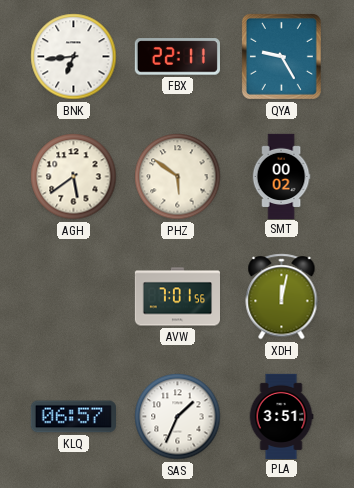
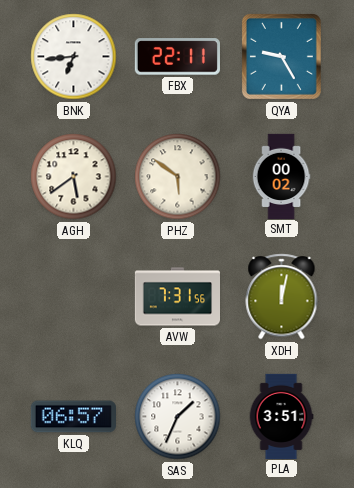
AVW: 7:01 -> 7:31 (177, 297)
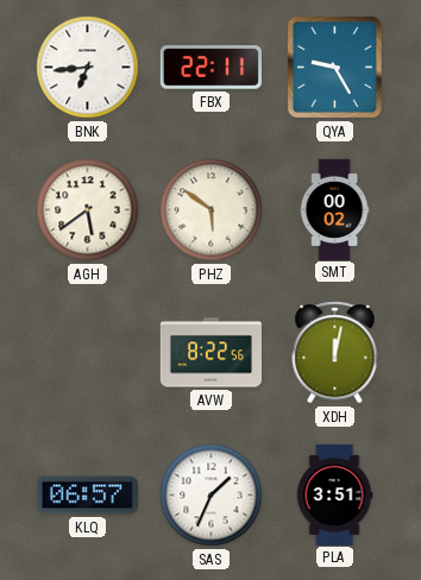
AVW: 7:31 -> 8:22 (211, 353)
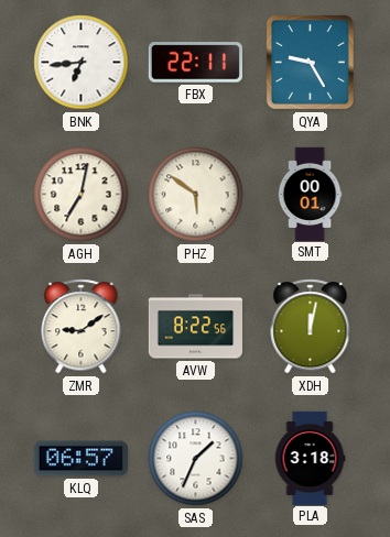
AGH: 5:39 -> 7:02 (82, 195)
SMT: 00:02 -> 00:01 (310, 194)
ZMR: none -> 9:09 (82, 327)
PLA: 3:51 -> 3:18 (310, 458)
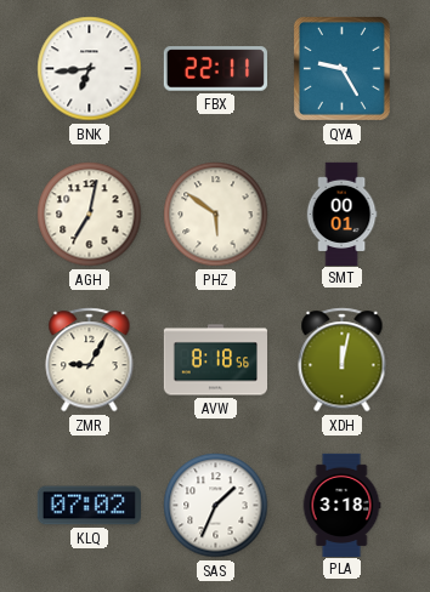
ZMR: 9:09 -> 9:05 (90, 360)
AVW: 8:22 -> 8:18 (215, 360)
KLQ: 06:57 -> 07:02 (89, 506)
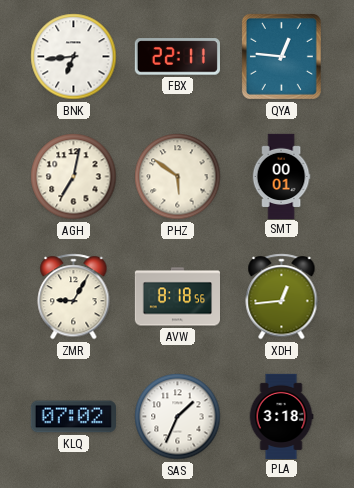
QYA: 9:25 -> 12:46 (281, 56)
XDH: 12:02 -> 12:44 (282, 297)
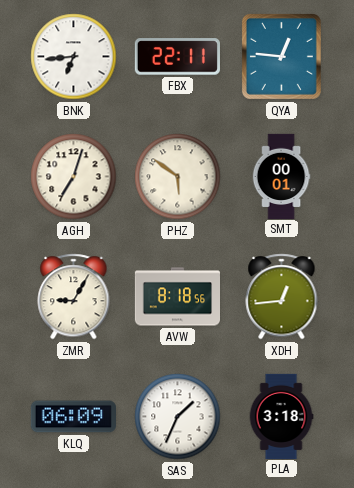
AGH: 7:02 -> 7:03 (74, 177)
KLQ: 07:02 -> 06:09 (73, 417)
